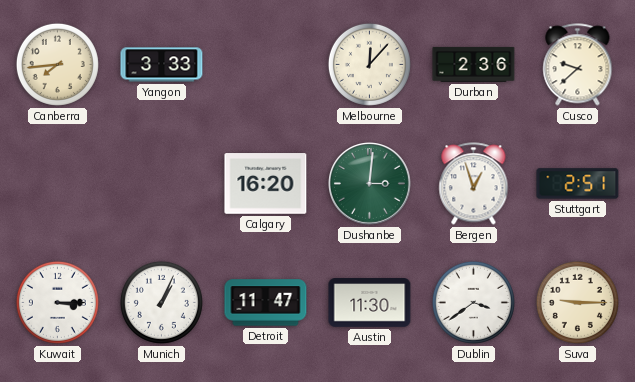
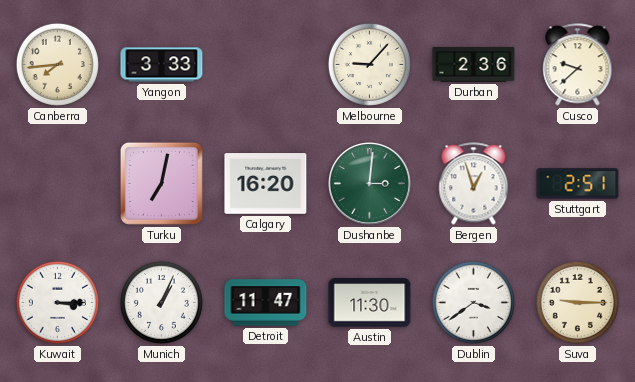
Melbourne: 12:07 -> 9:07 (369, 64)
Turku: none -> 7:02 (161, 183)
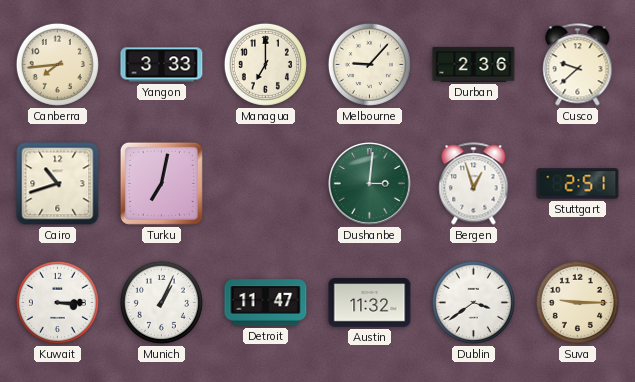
Managua: none -> 7:00 (265, 64)
Cairo: none -> 10:42 (58, 184)
Calgary: 16:20 -> none (266, 184)
Austin: 11:30 -> 11:32 (370, 303)
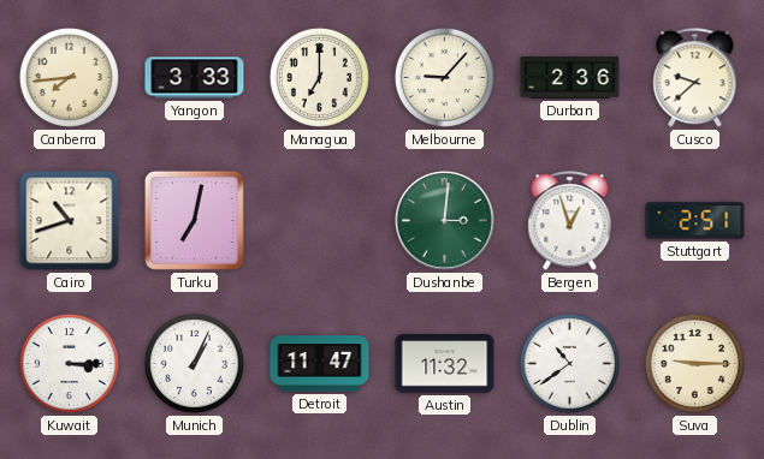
Dublin: 3:39 -> 10:39 (569, 363)
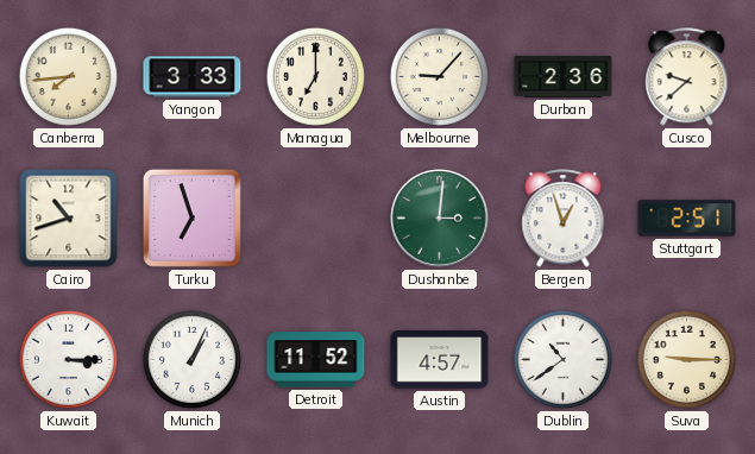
Turku: 7:02 -> 6:57 (191, 217)
Detroit: 11:47 -> 11:52 (316, 360)
Austin: 11:32 -> 4:57 (440, 360)
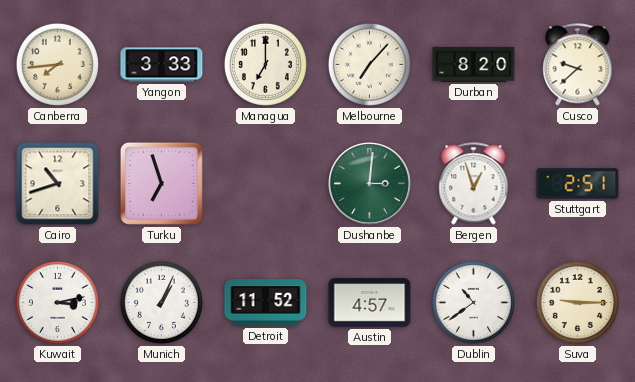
Melbourne: 9:07 -> 7:07 (369, 64)
Durban: 2:36 -> 8:20 (474, 64)
Kuwait: 3:15 -> 3:13 (57, 302)
